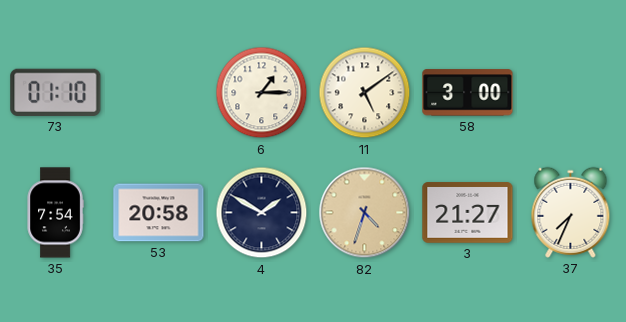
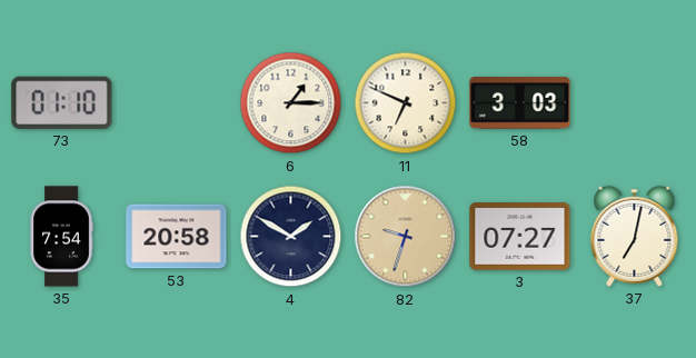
11: 5:09 -> 6:49 (406, 103)
58: 3:00 -> 3:03 (520, 103)
82: 4:33 -> 9:33 (406, 237)
3: 21:27 -> 07:27 (520, 237)
37: 7:34 -> 7:02 (635, 236)
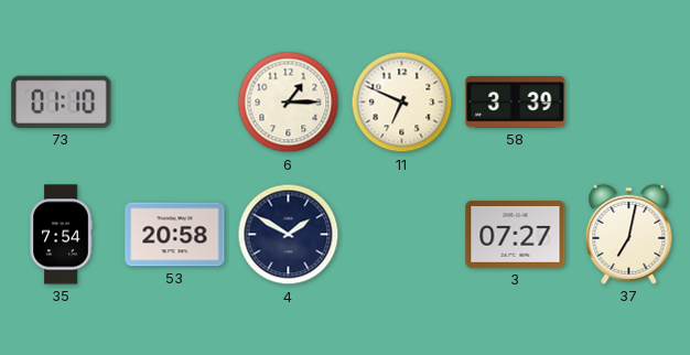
58: 3:03 -> 3:39 (516, 103)
82: 9:33 -> none (406, 237)
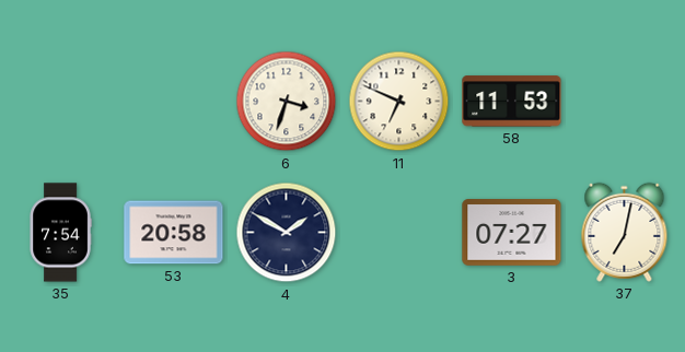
73: 01:10 -> none (62, 101)
6: 1:15 -> 3:33 (287, 102)
58: 3:39 -> 11:53 (512, 102)
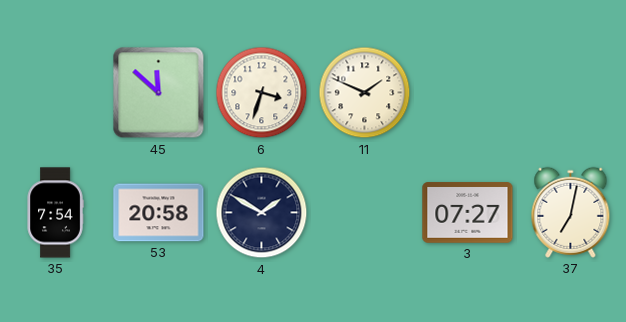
45: none -> 11:52 (159, 93)
11: 6:49 -> 1:49 (365, 93)
58: 11:53 -> none (512, 102)
